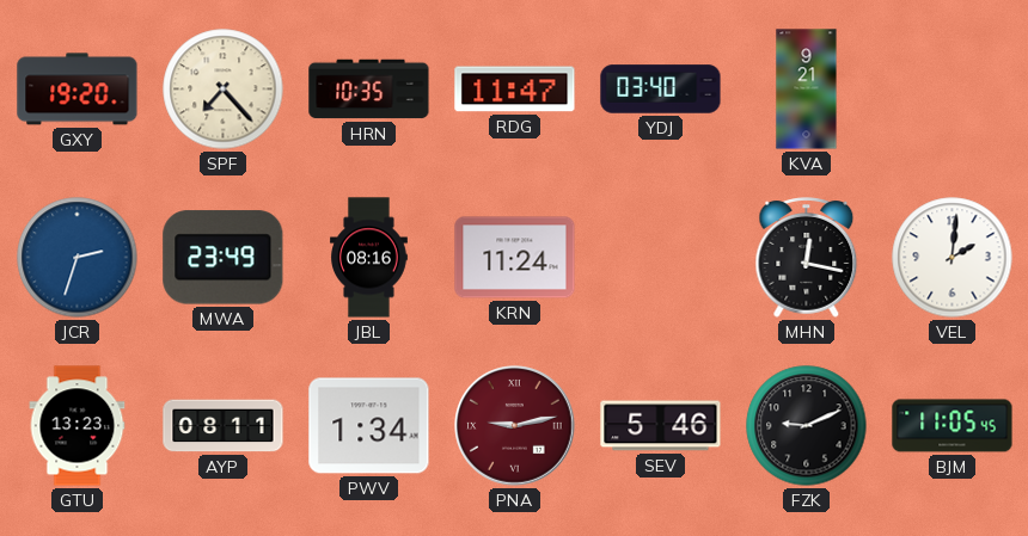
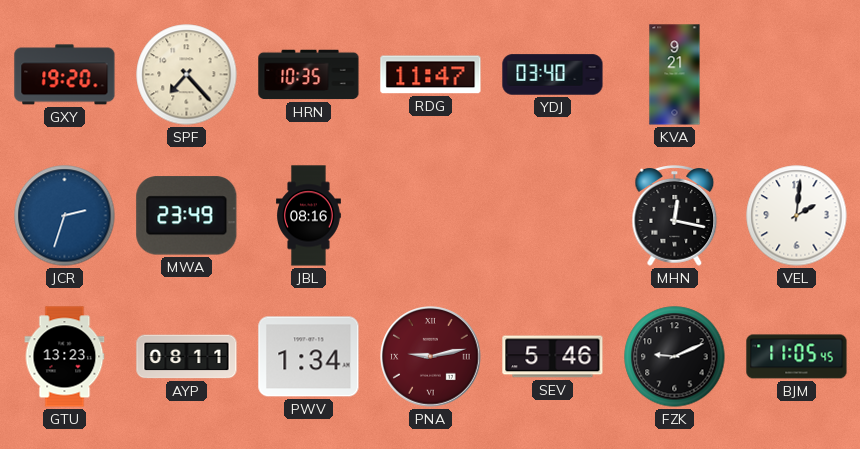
KRN: 11:24 -> none (515, 258)
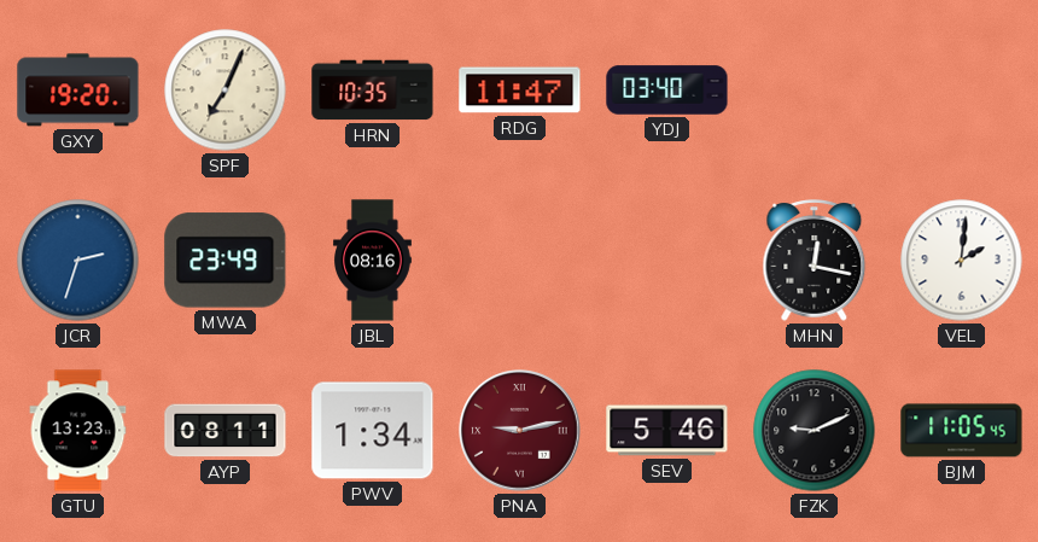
SPF: 7:23 -> 7:04 (226, 91)
KVA: 9:21 -> none (675, 75)
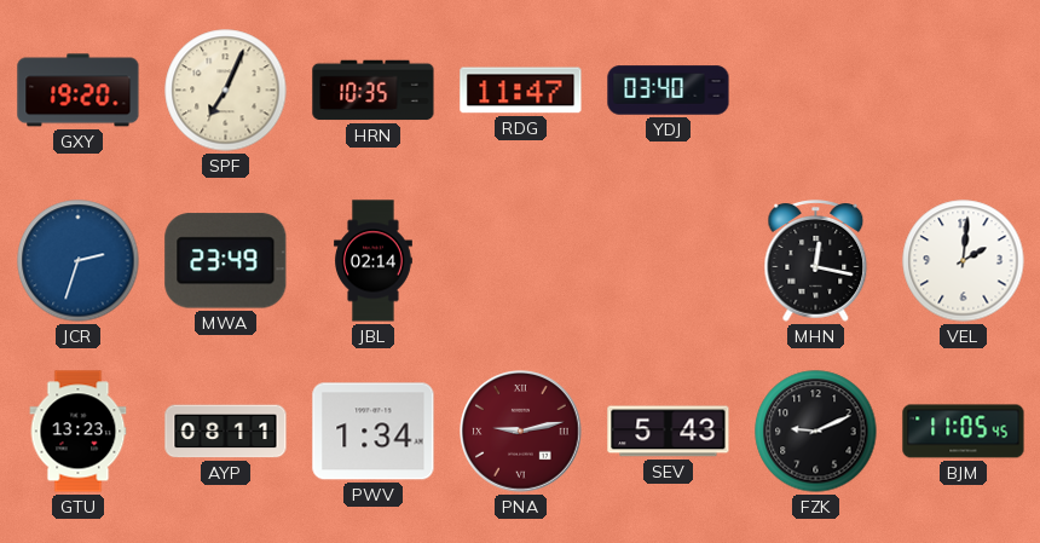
JBL: 08:16 -> 02:14 (374, 261)
SEV: 5:46 -> 5:43 (669, 432)
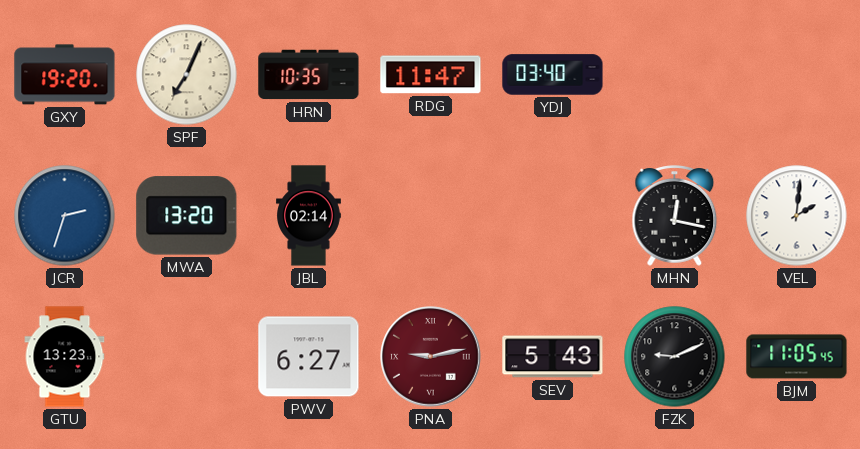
MWA: 23:49 -> 13:20 (187, 216)
AYP: 08:11 -> none (226, 432)
PWV: 1:34 -> 6:27 (309, 357)
